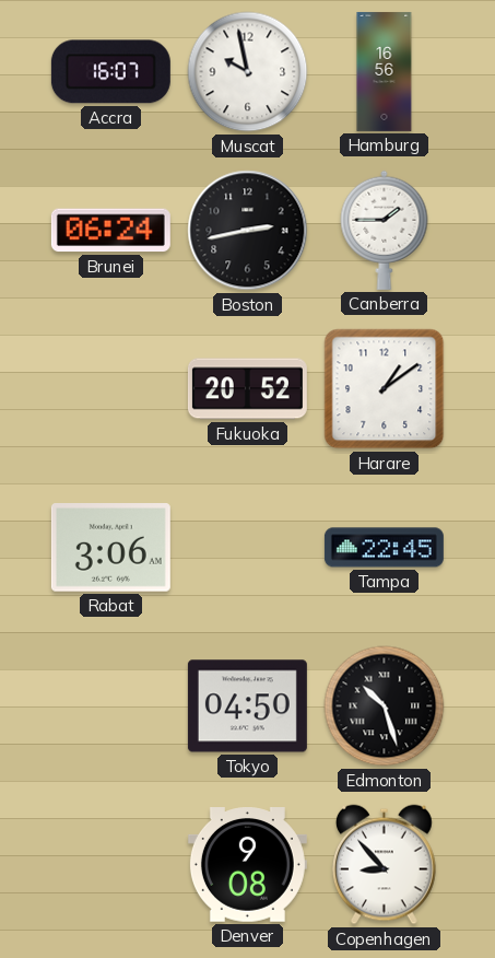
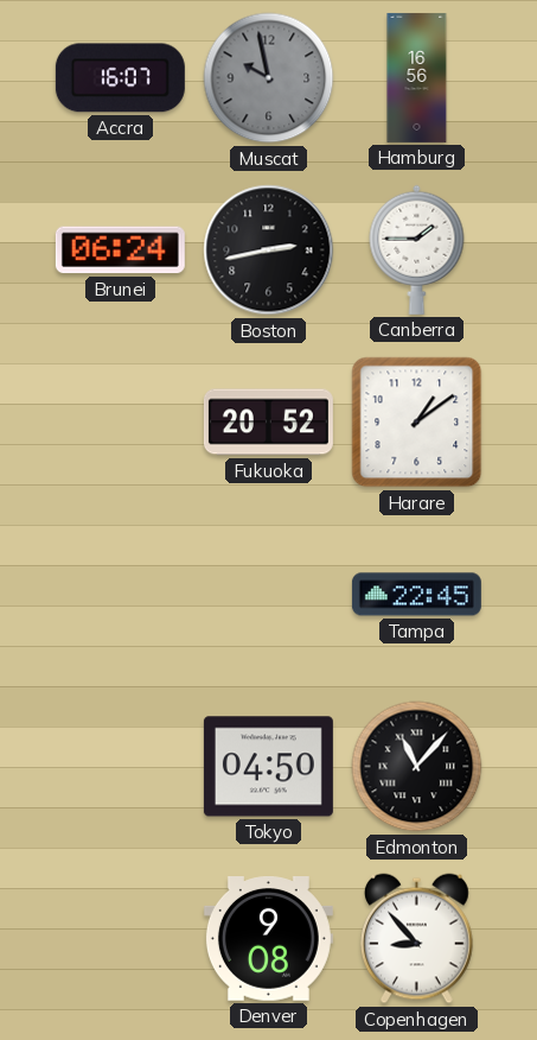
Muscat dial: white -> grey (269, 78)
Rabat: 3:06 -> none (110, 548)
Edmonton: 10:27 -> 11:07 (417, 767)
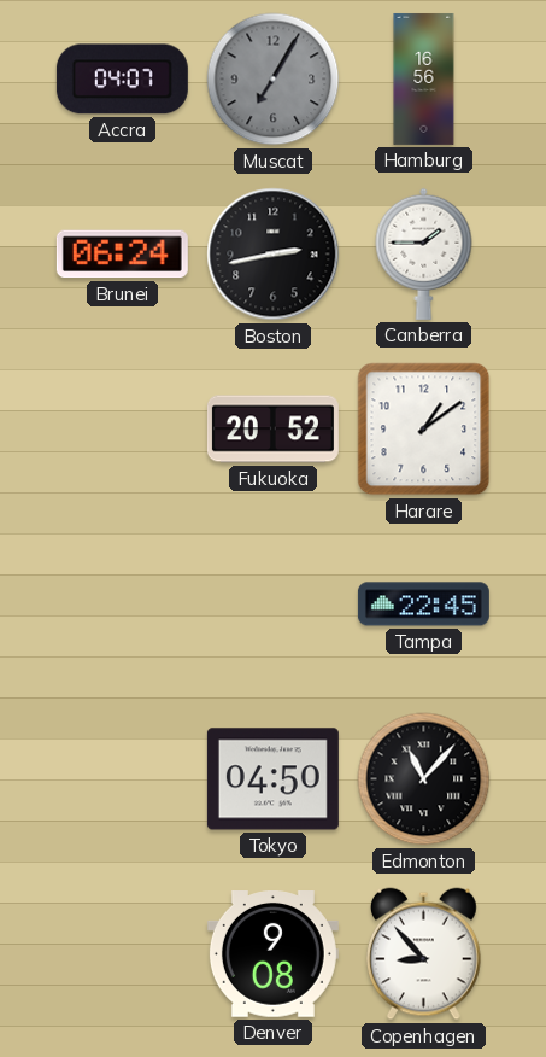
Accra: 16:07 -> 04:07 (122, 80)
Muscat: 9:58 -> 7:05 (274, 80)
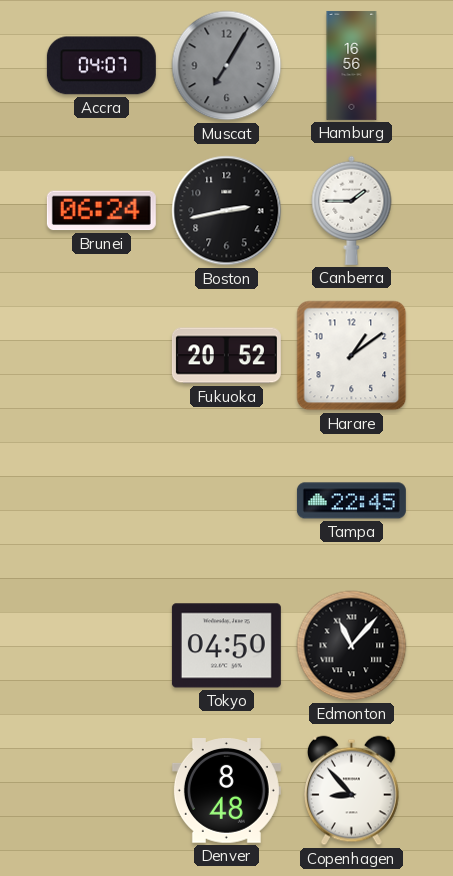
Denver: 9:08 -> 8:48 (226, 791)
